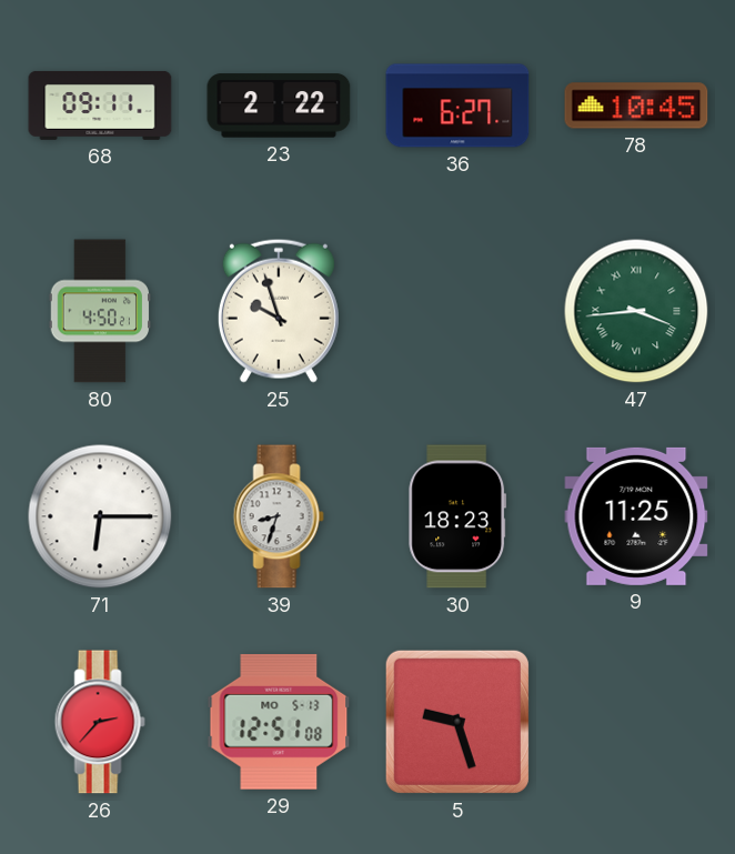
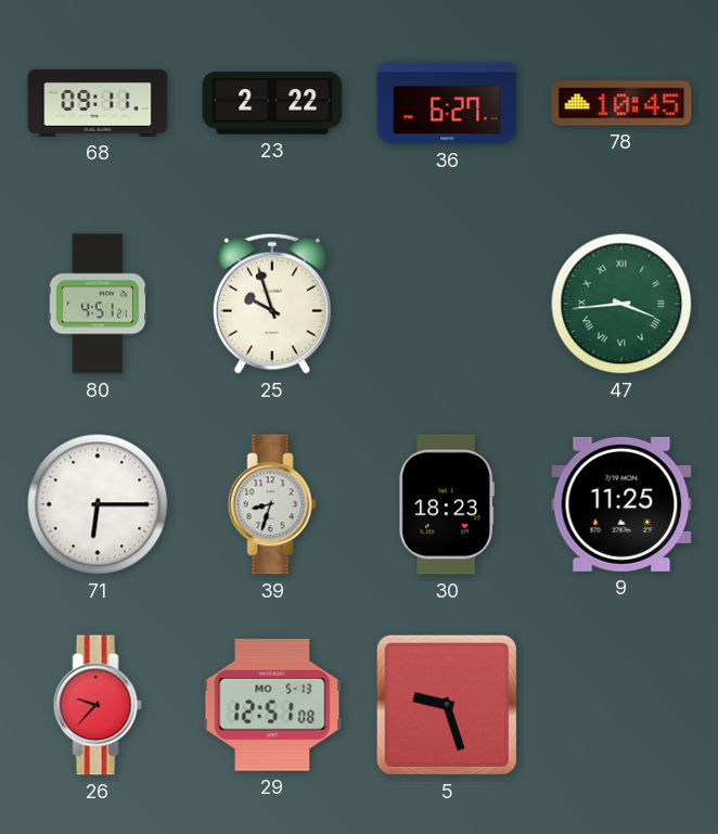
80: 4:50 -> 4:51 (97, 304)
26: 2:37 -> 9:37 (98, 705)
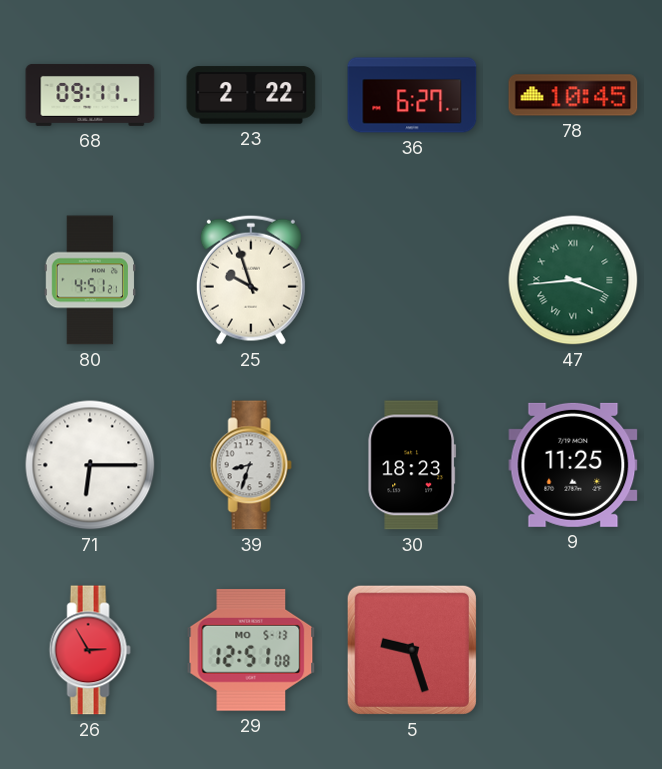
26: 9:37 -> 2:55 (90, 650)
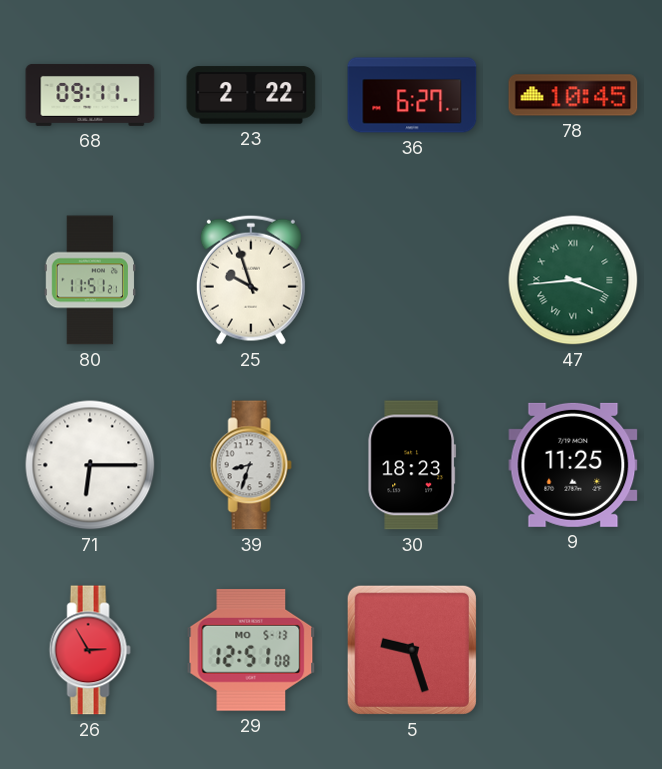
80: 4:51 -> 11:51 (89, 280)
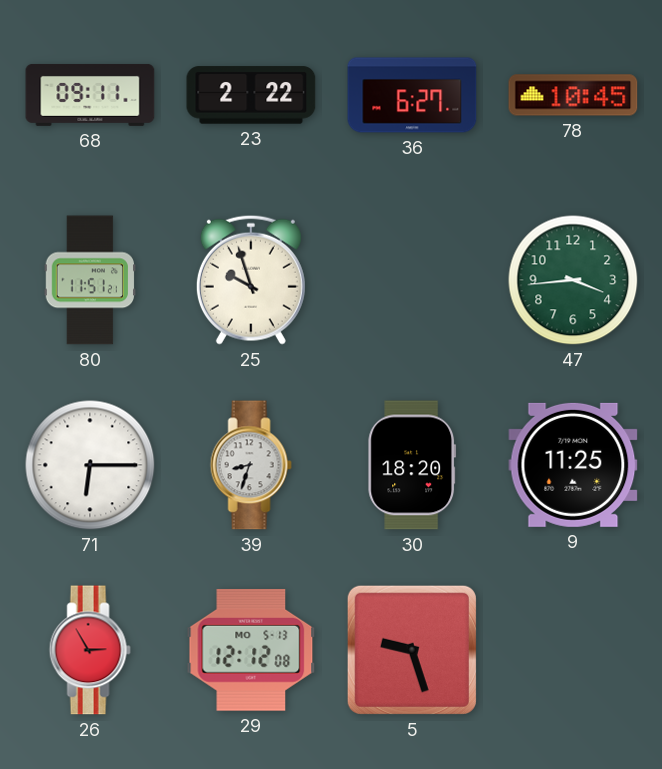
47 numerals: Roman -> Arabic (573, 280)
30: 18:23 -> 18:20 (412, 465)
29: 12:51 -> 12:12 (251, 650)
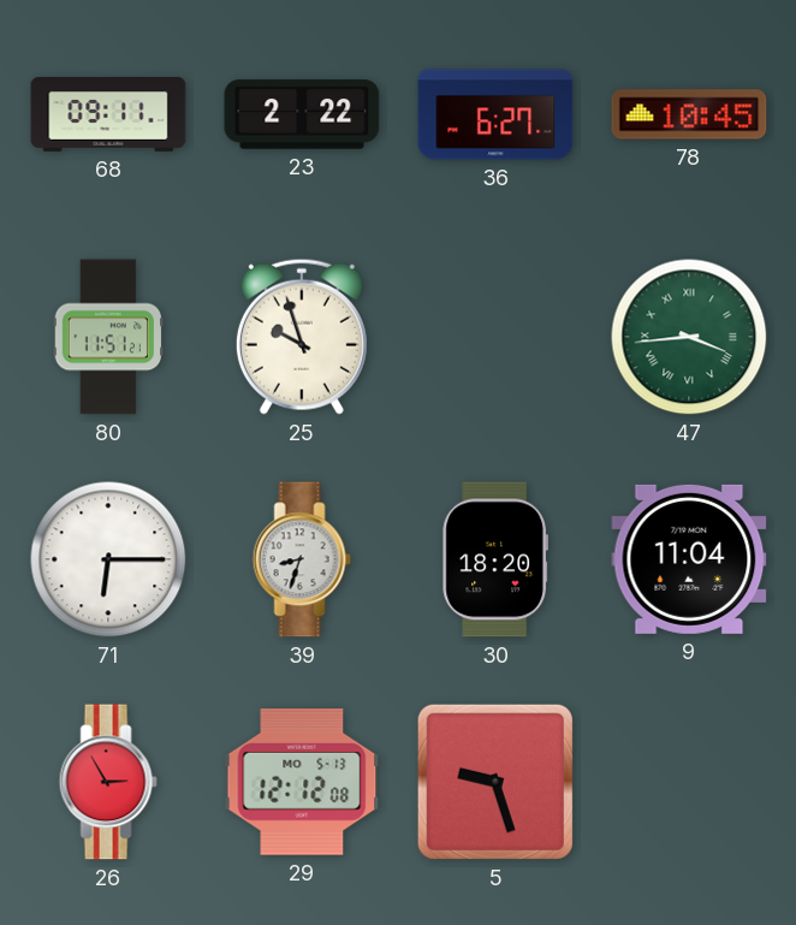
47 numerals: Arabic -> Roman (689, 337)
9: 11:25 -> 11:04 (689, 559)
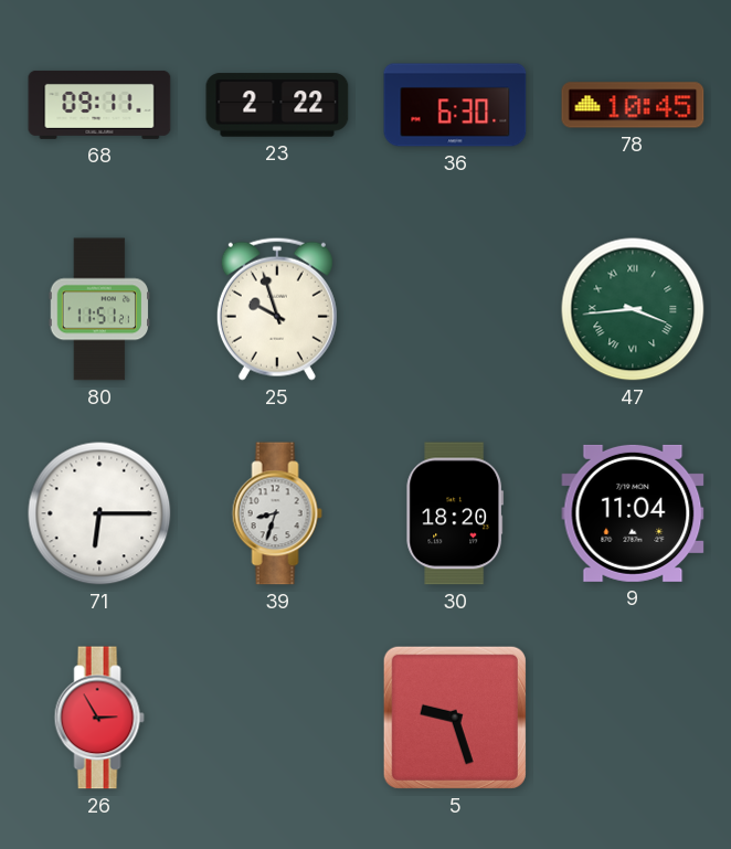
36: 6:27 -> 6:30 (455, 105)
29: 12:12 -> none (302, 782)
